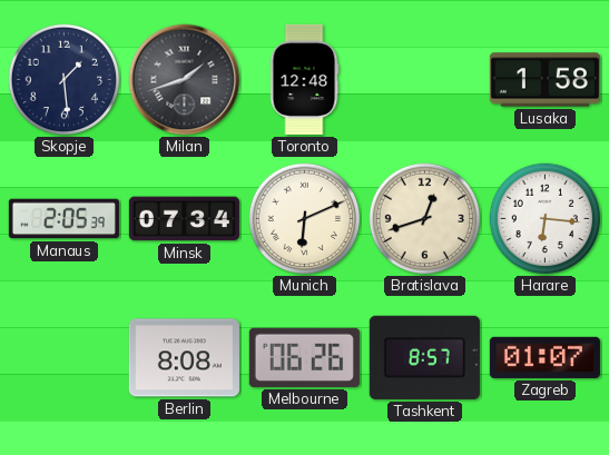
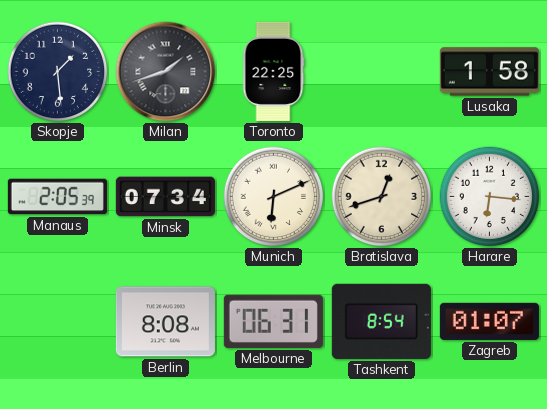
Toronto: 12:48 -> 22:25 (273, 71)
Melbourne: 06:26 -> 06:31 (273, 321)
Tashkent: 8:57 -> 8:54 (381, 321)
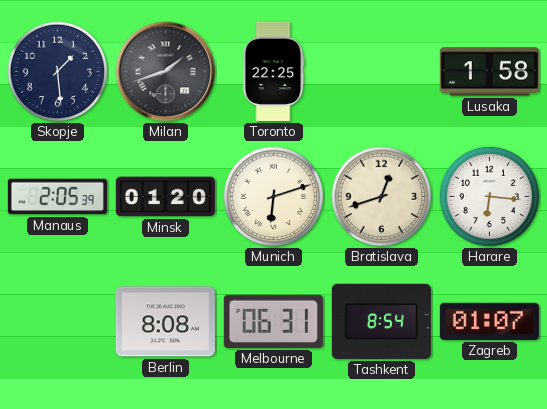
Minsk: 07:34 -> 01:20 (165, 197)
Munich: 6:11 -> 6:12 (274, 197)
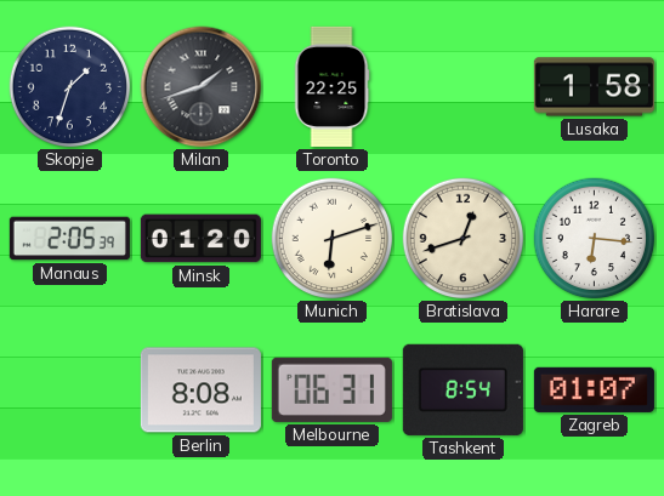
Skopje: 1:29 -> 1:33 (70, 87)
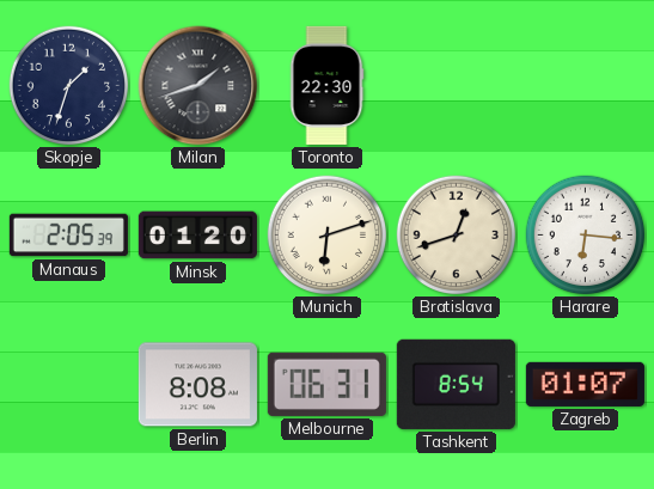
Toronto: 22:25 -> 22:30 (326, 85)
Lusaka: 1:58 -> none (594, 87)
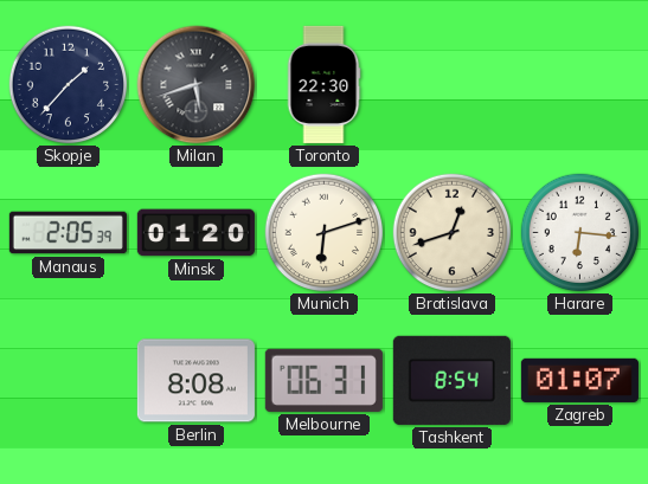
Skopje: 1:33 -> 1:37 (69, 85)
Milan: 1:42 -> 5:42 (197, 85)
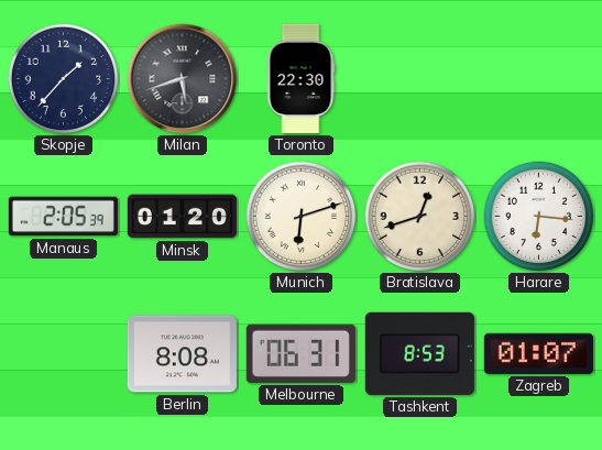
Tashkent: 8:54 -> 8:53 (419, 353)
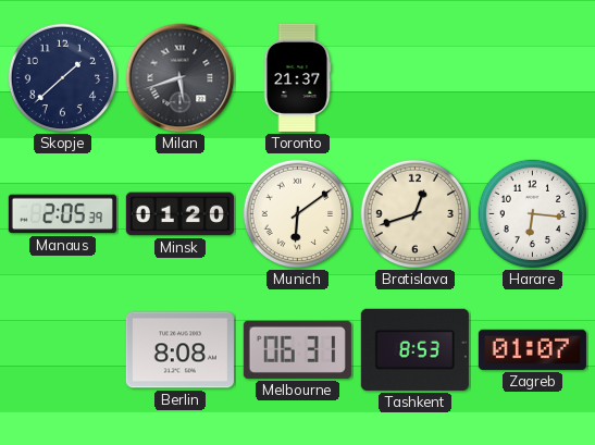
Skopje: 1:37 -> 1:38 (63, 78)
Toronto: 22:30 -> 21:37 (297, 77)
Munich: 6:12 -> 6:09 (298, 214)
